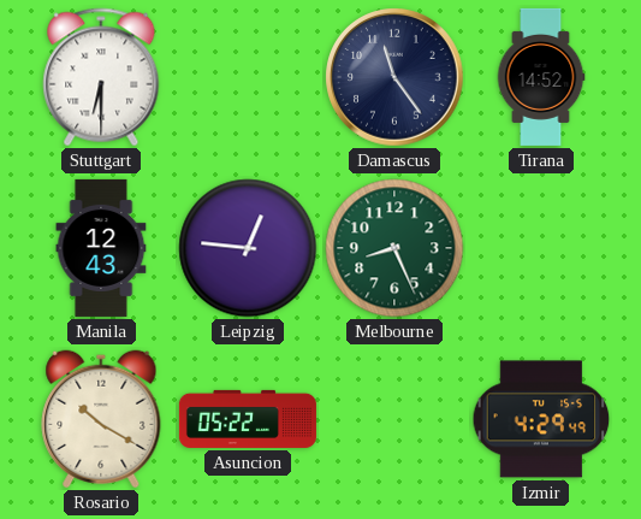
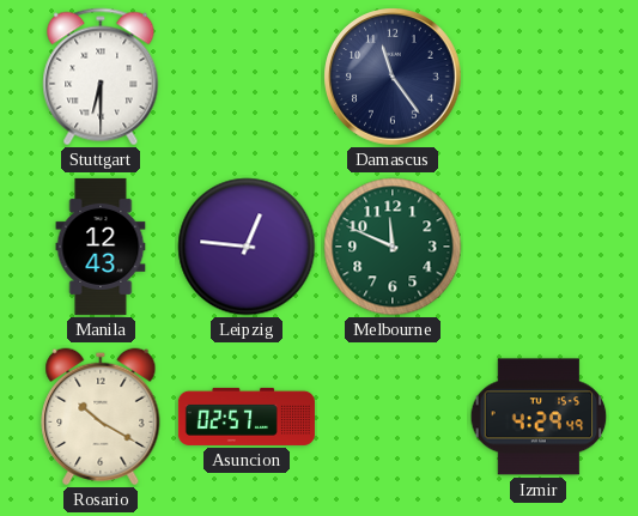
Tirana: 14:52 -> none (541, 77)
Melbourne: 8:26 -> 11:49 (393, 247)
Asuncion: 05:22 -> 02:57 (247, 417)
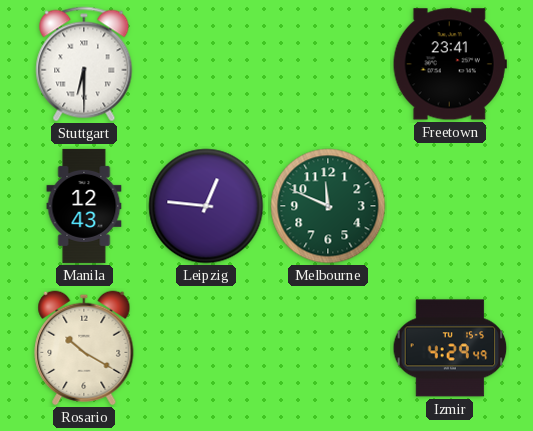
Damascus: 11:24 -> none (393, 77)
Freetown: none -> 23:41 (450, 64)
Asuncion: 02:57 -> none (247, 417)
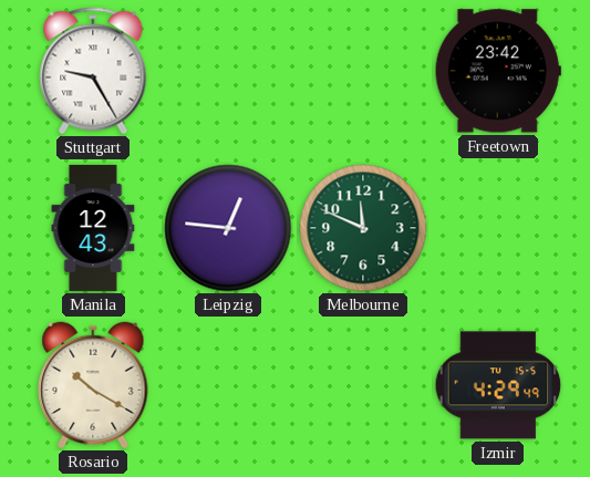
Stuttgart: 6:30 -> 9:25 (93, 71)
Freetown: 23:41 -> 23:42 (498, 71)
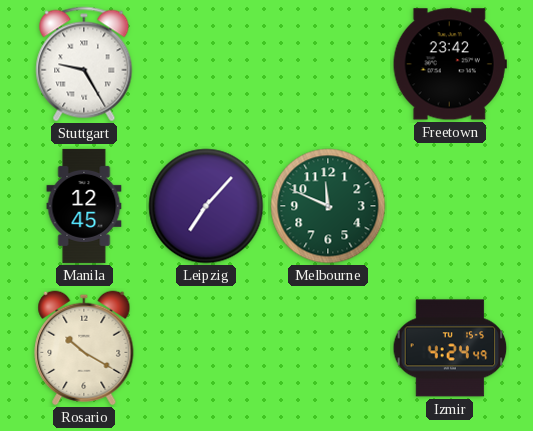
Manila: 12:43 -> 12:45 (84, 206)
Leipzig: 12:46 -> 7:07 (206, 206)
Izmir: 4:29 -> 4:24 (450, 348)
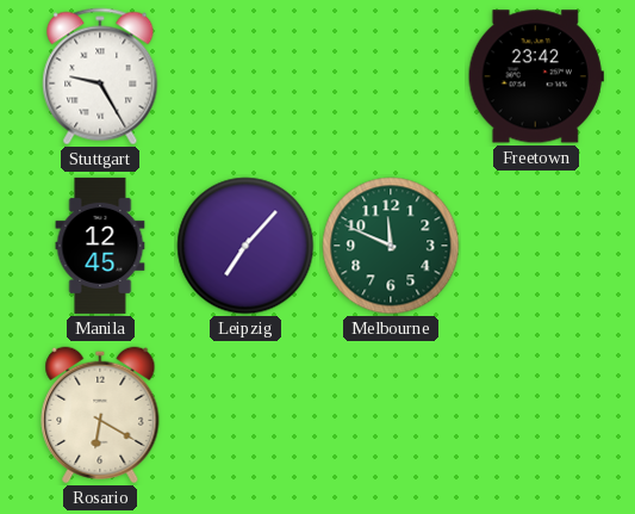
Rosario: 10:20 -> 6:20 (100, 415)
Izmir: 4:24 -> none (450, 348)
